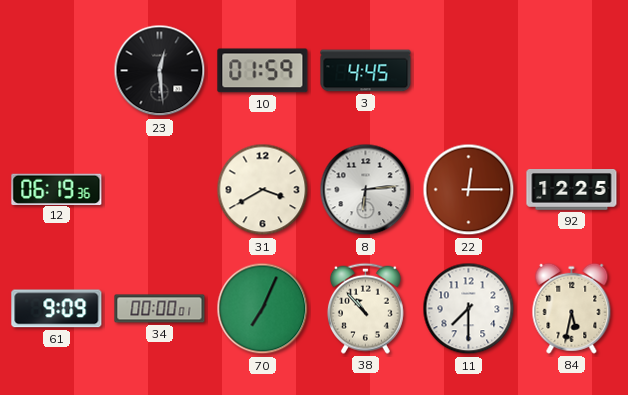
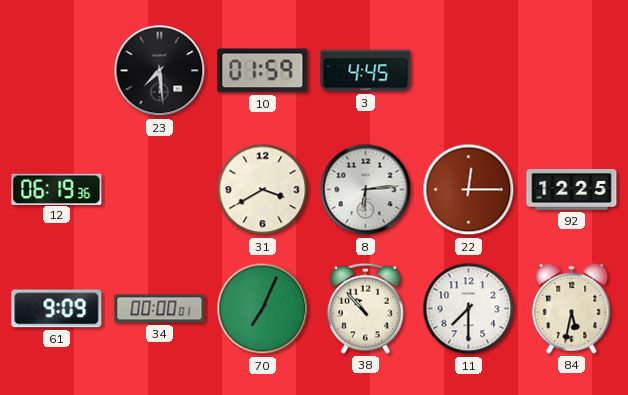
23: 12:29 -> 7:29 (160, 71)
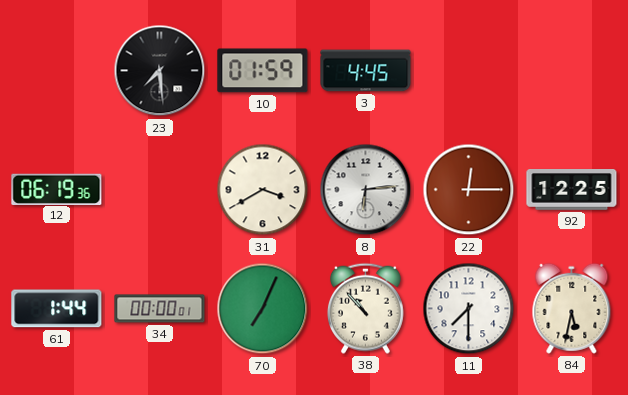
61: 9:09 -> 1:44 (57, 309)
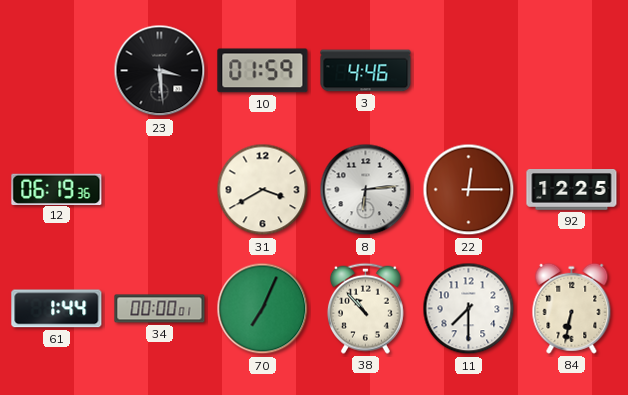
23: 7:29 -> 3:29 (160, 71)
3: 4:45 -> 4:46 (366, 71)
84: 5:32 -> 6:32 (572, 308)
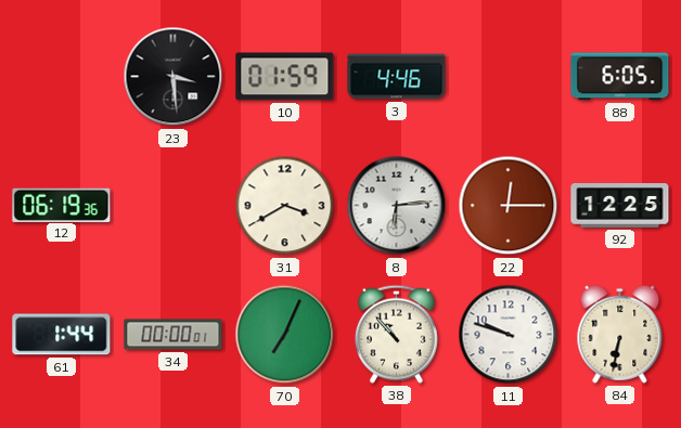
88: none -> 6:05 (620, 77)
11: 7:30 -> 9:48 (509, 335)
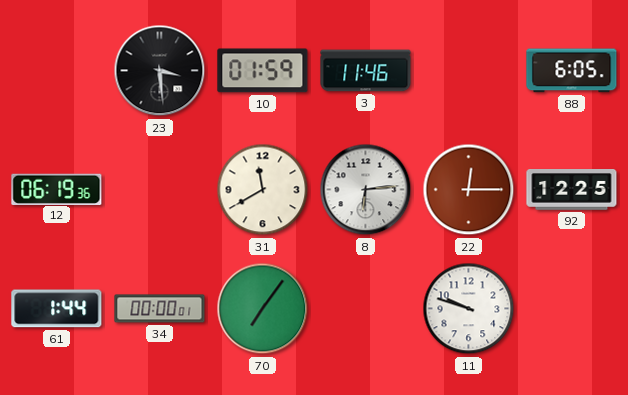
3: 4:46 -> 11:46 (366, 71)
31: 3:40 -> 11:40 (263, 190)
70: 7:04 -> 7:06 (263, 309)
38: 10:53 -> none (396, 334)
84: 6:32 -> none (620, 334)
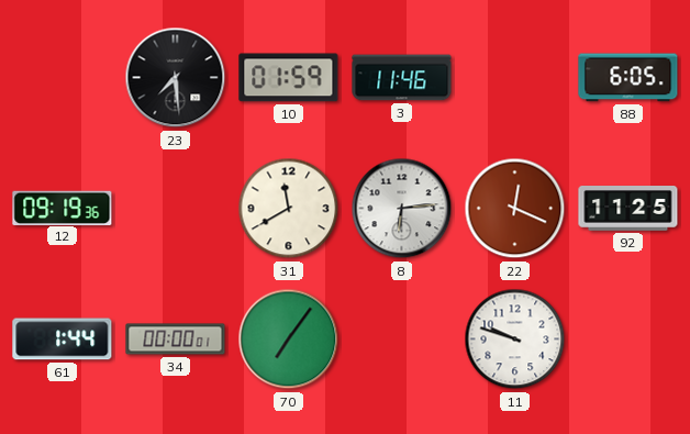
23: 3:29 -> 7:29 (176, 78)
12: 06:19 -> 09:19 (63, 208)
22: 12:15 -> 12:19 (515, 209)
92: 12:25 -> 11:25 (628, 209)
